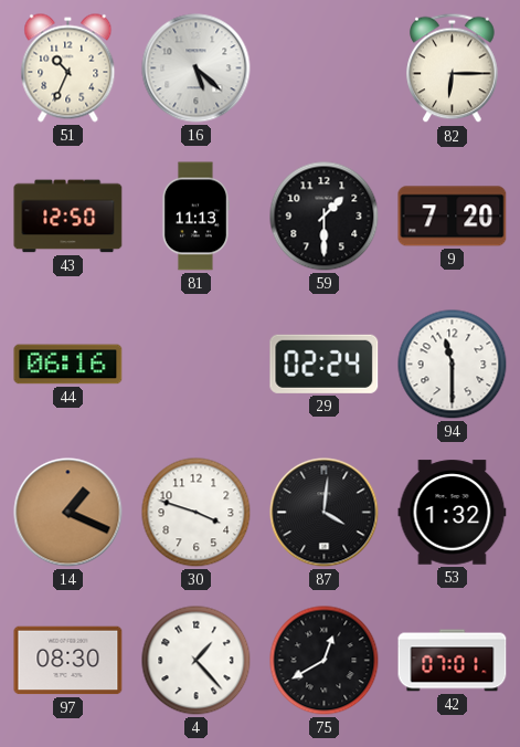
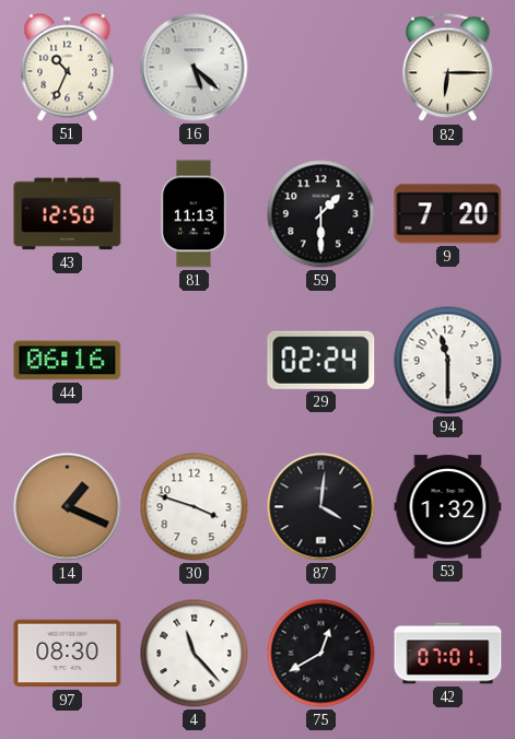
4: 1:23 -> 11:23 (195, 654)
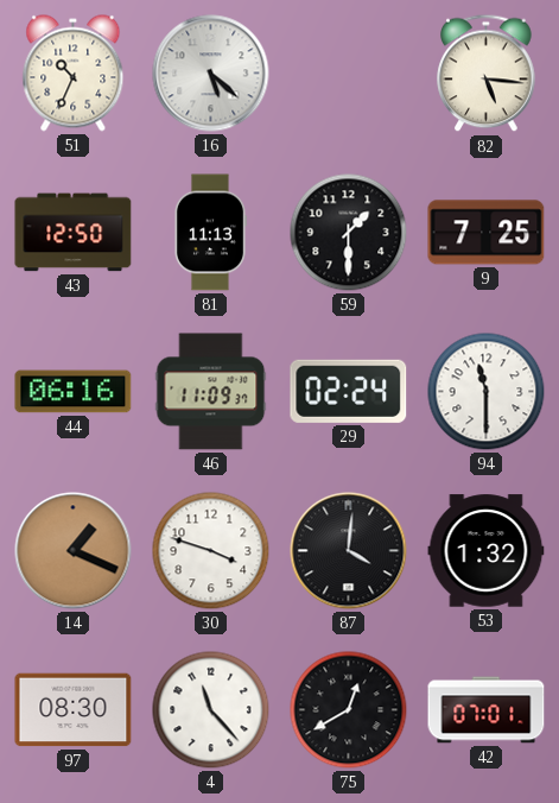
82: 6:15 -> 5:16 (487, 74)
9: 7:20 -> 7:25 (487, 233)
46: none -> 11:09 (211, 392)
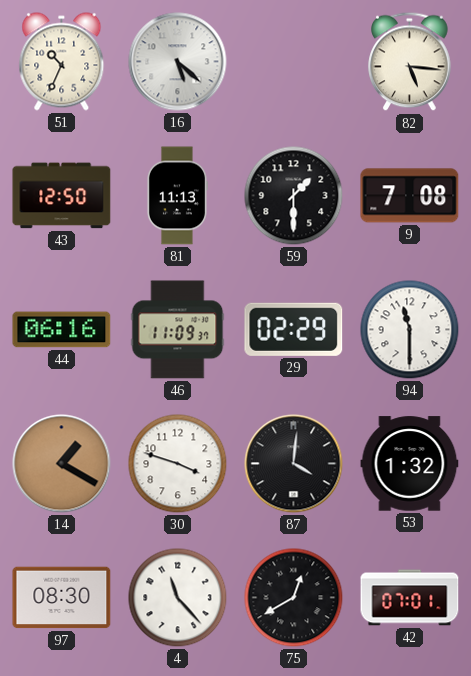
9: 7:25 -> 7:08 (410, 196)
29: 02:24 -> 02:29 (294, 329)
14: 1:19 -> 1:20 (62, 464)
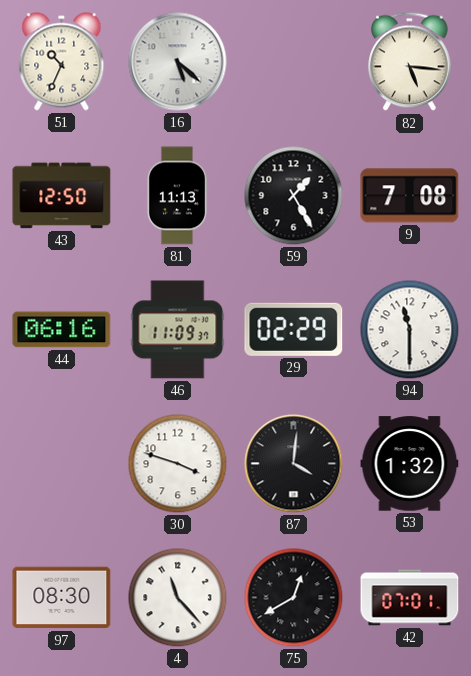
59: 1:30 -> 1:25 (294, 196)
14: 1:20 -> none (62, 464)
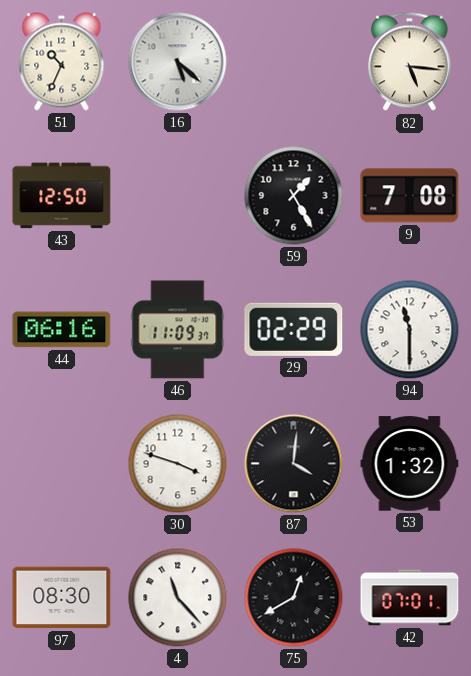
81: 11:13 -> none (177, 196)
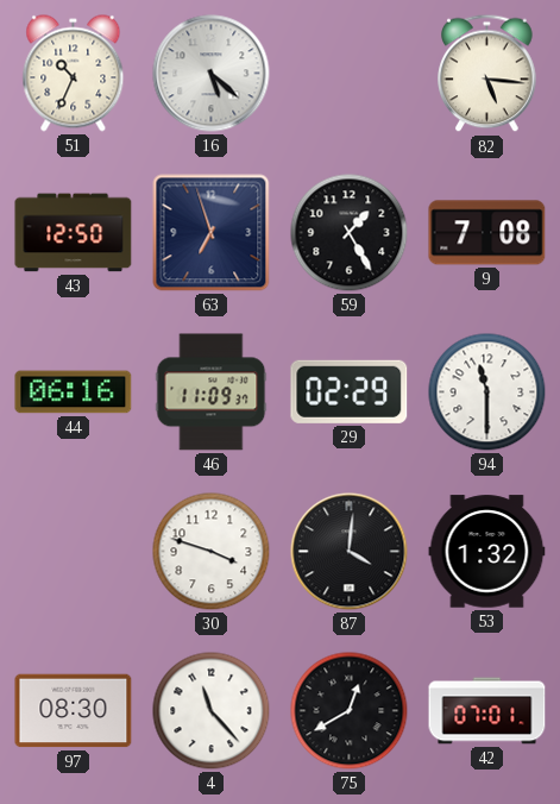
63: none -> 6:57 (212, 233)
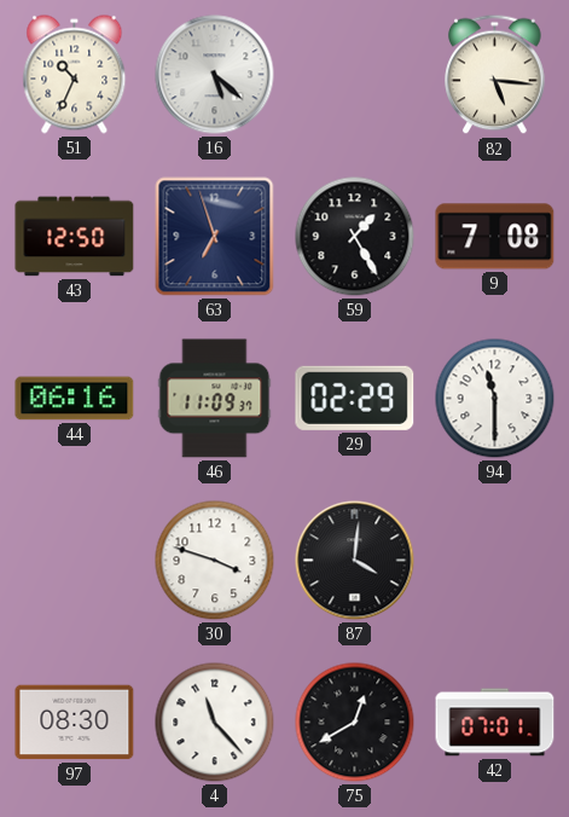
53: 1:32 -> none (487, 552)
